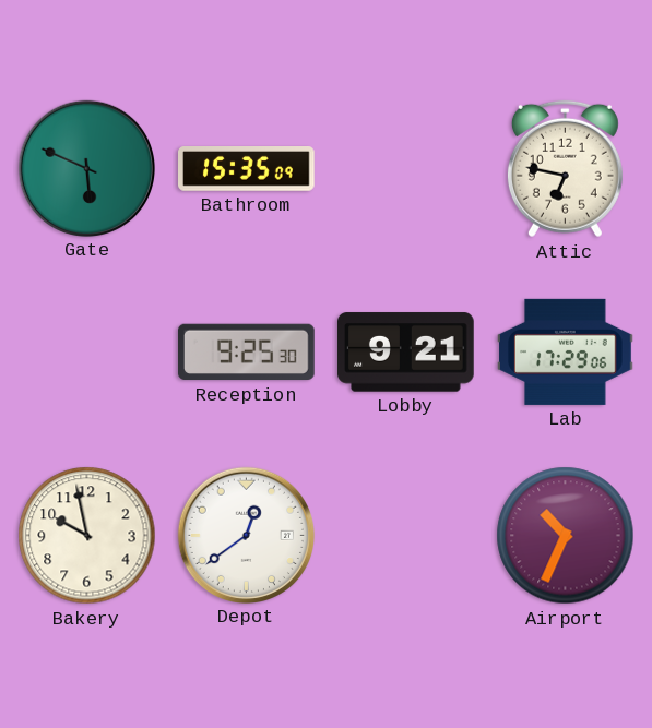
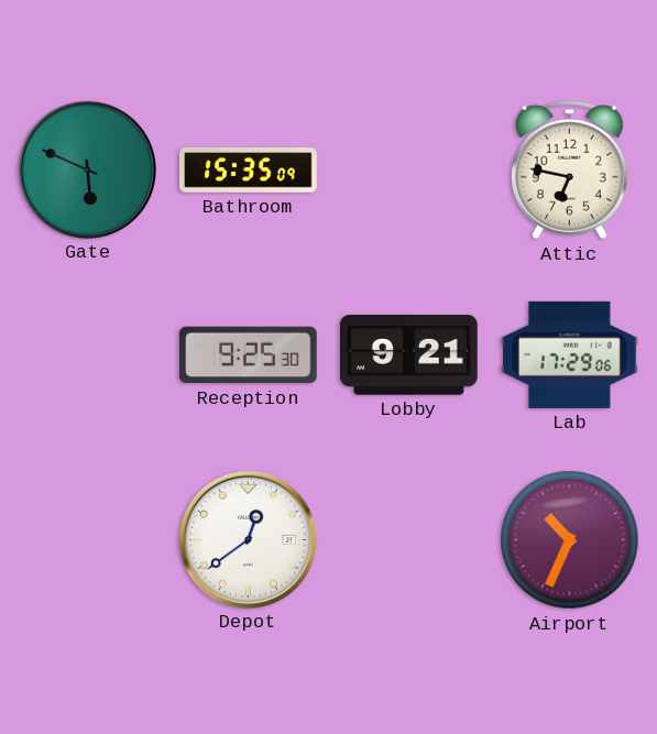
Bakery: 9:58 -> none (87, 536)
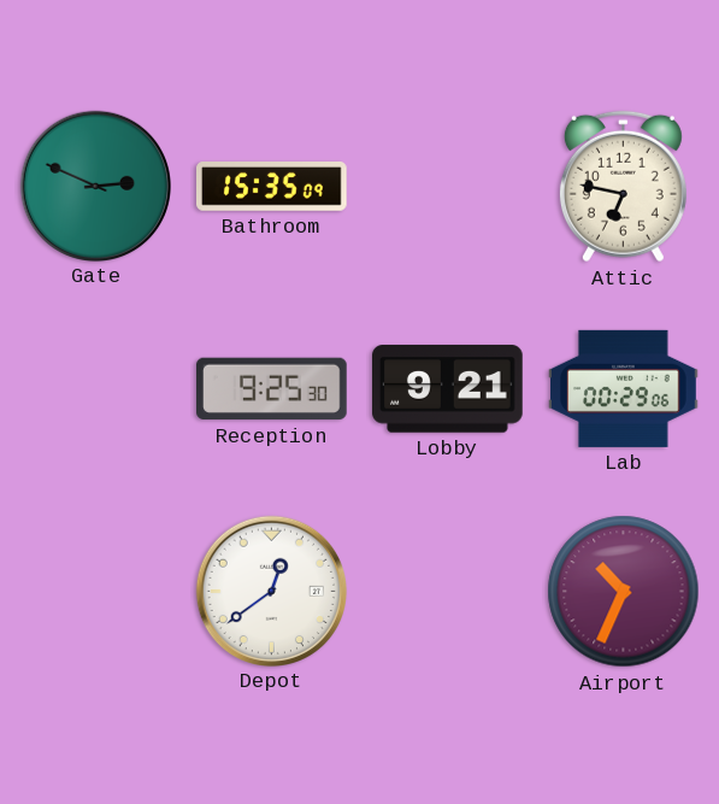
Gate: 5:49 -> 2:49 (95, 186)
Lab: 17:29 -> 00:29 (624, 388)
